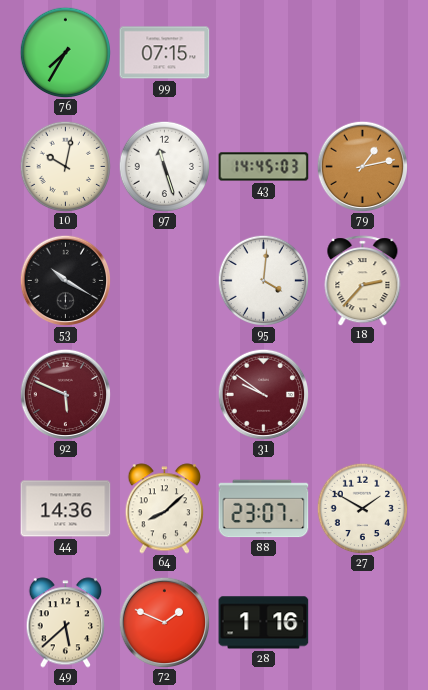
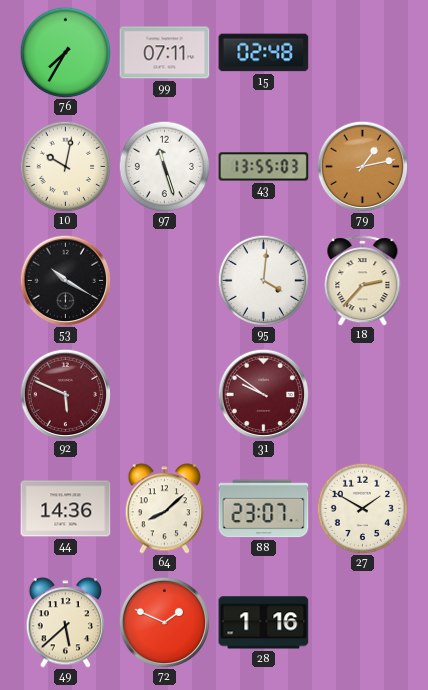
99: 07:15 -> 07:11 (165, 53)
15: none -> 02:48 (264, 53)
43: 14:45 -> 13:55 (264, 167)
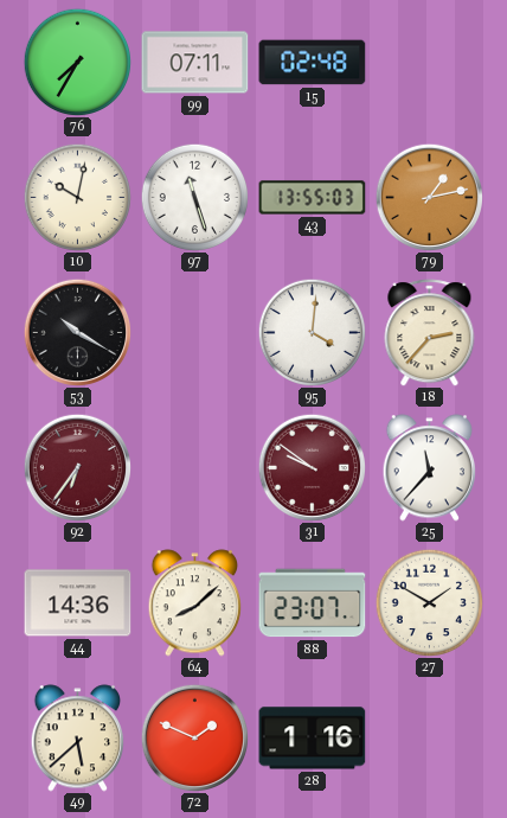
92: 5:49 -> 6:36 (77, 467)
25: none -> 11:37 (430, 468)
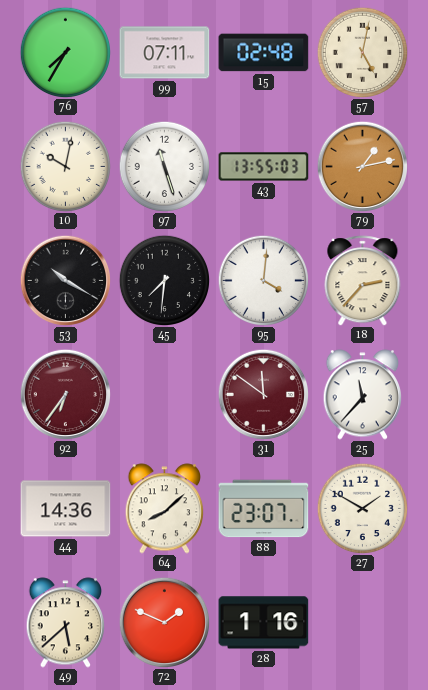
57: none -> 5:02 (362, 52)
45: none -> 7:31 (164, 280)
31: 9:51 -> 11:51 (263, 394)
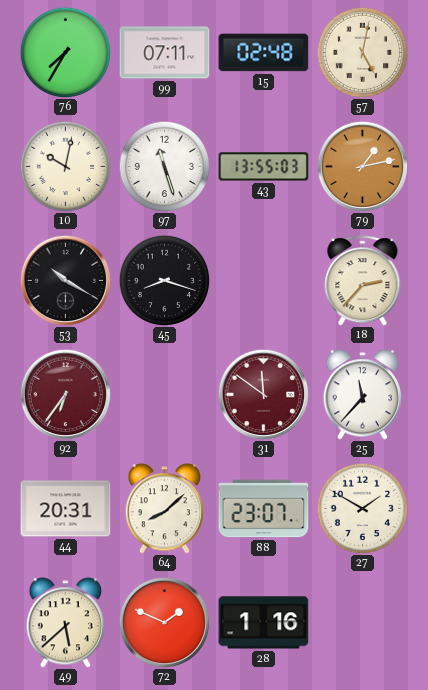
45: 7:31 -> 8:18 (164, 280)
95: 4:01 -> none (263, 280)
44: 14:36 -> 20:31 (66, 509)
